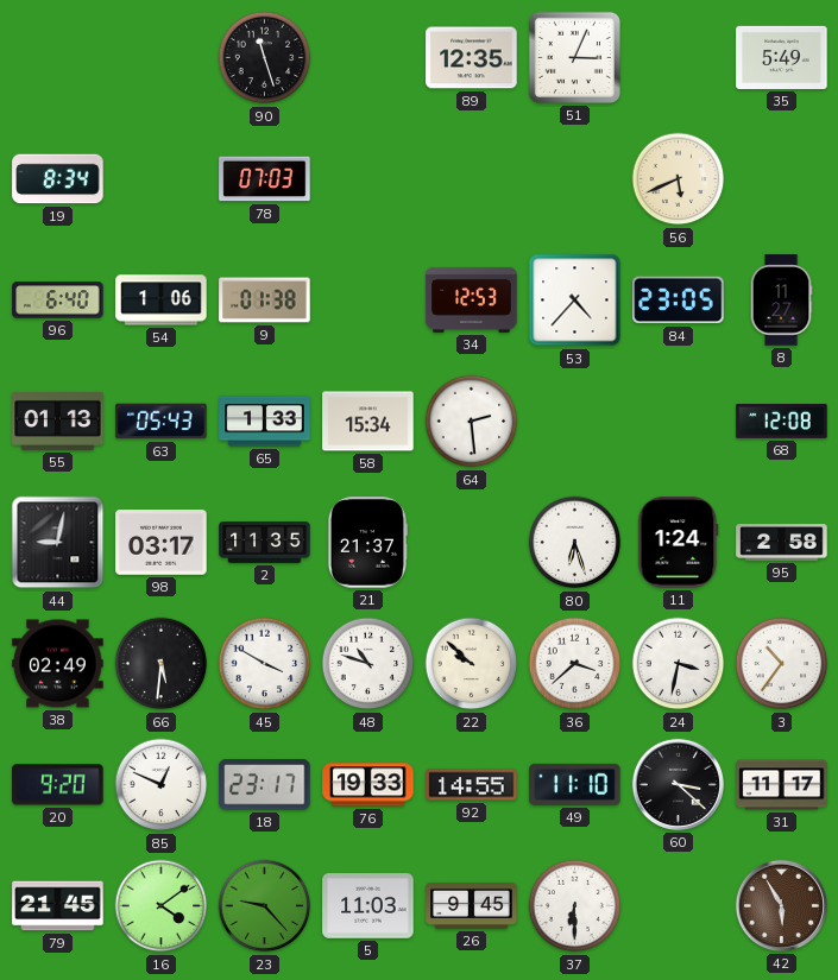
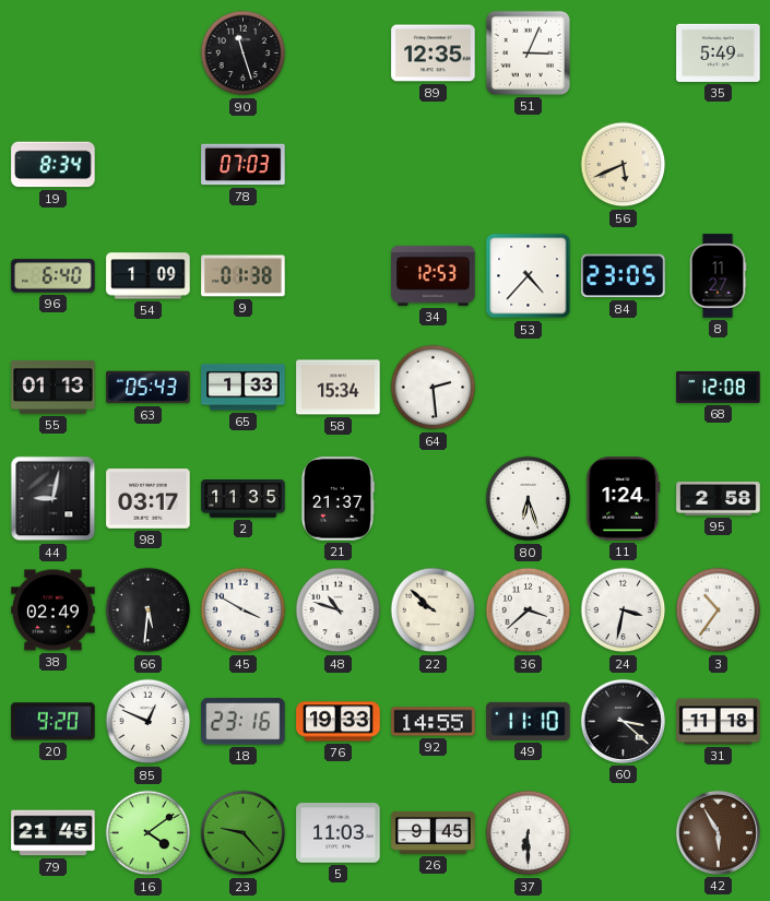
54: 1:06 -> 1:09 (149, 276)
18: 23:17 -> 23:16 (244, 722)
31: 11:17 -> 11:18 (719, 722)
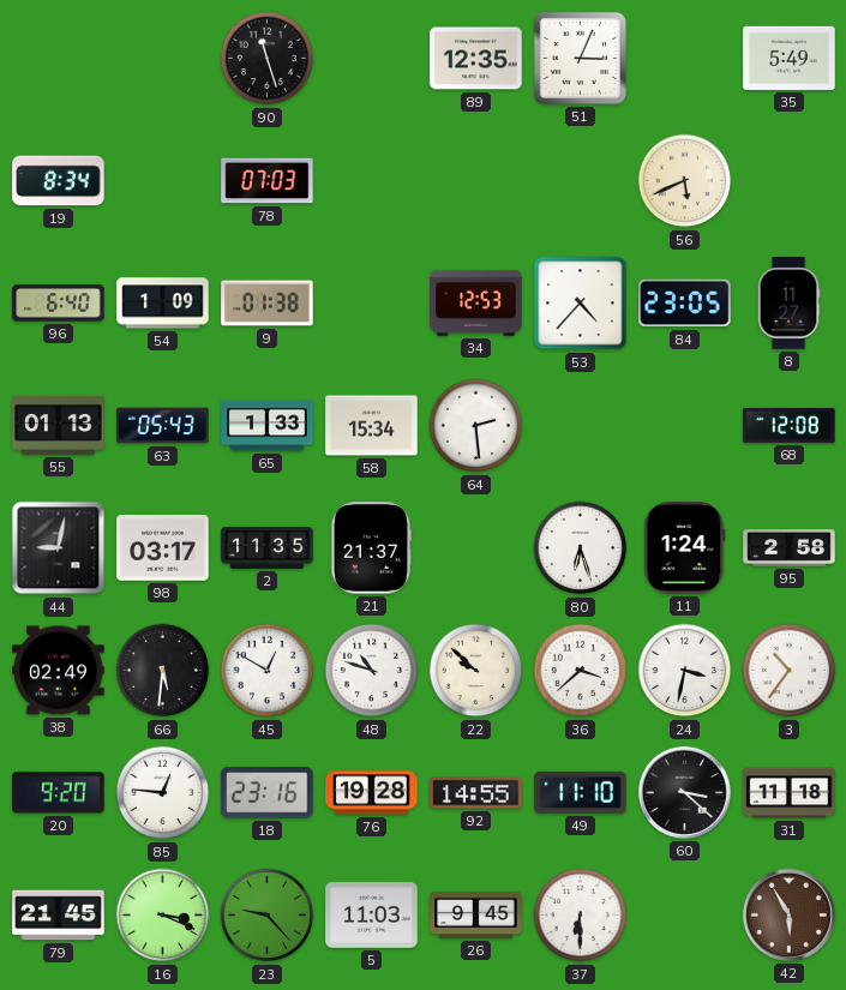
45: 3:50 -> 12:50 (268, 671)
85: 12:49 -> 12:46 (163, 793)
76: 19:33 -> 19:28 (372, 793)
16: 4:09 -> 3:19 (163, 916)
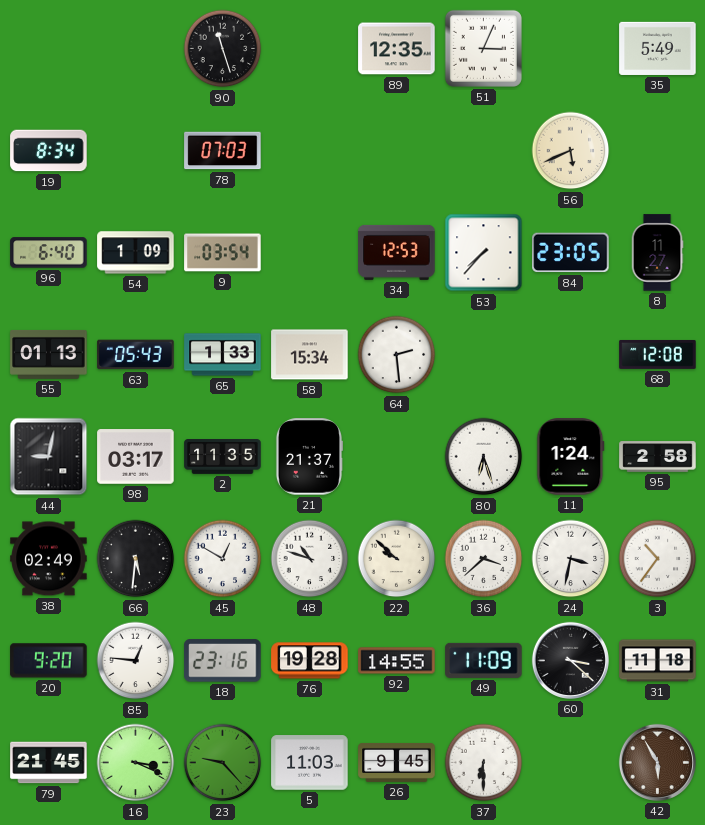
9: 01:38 -> 03:54 (223, 253)
53: 4:37 -> 7:37 (484, 253)
49: 11:10 -> 11:09 (484, 660)
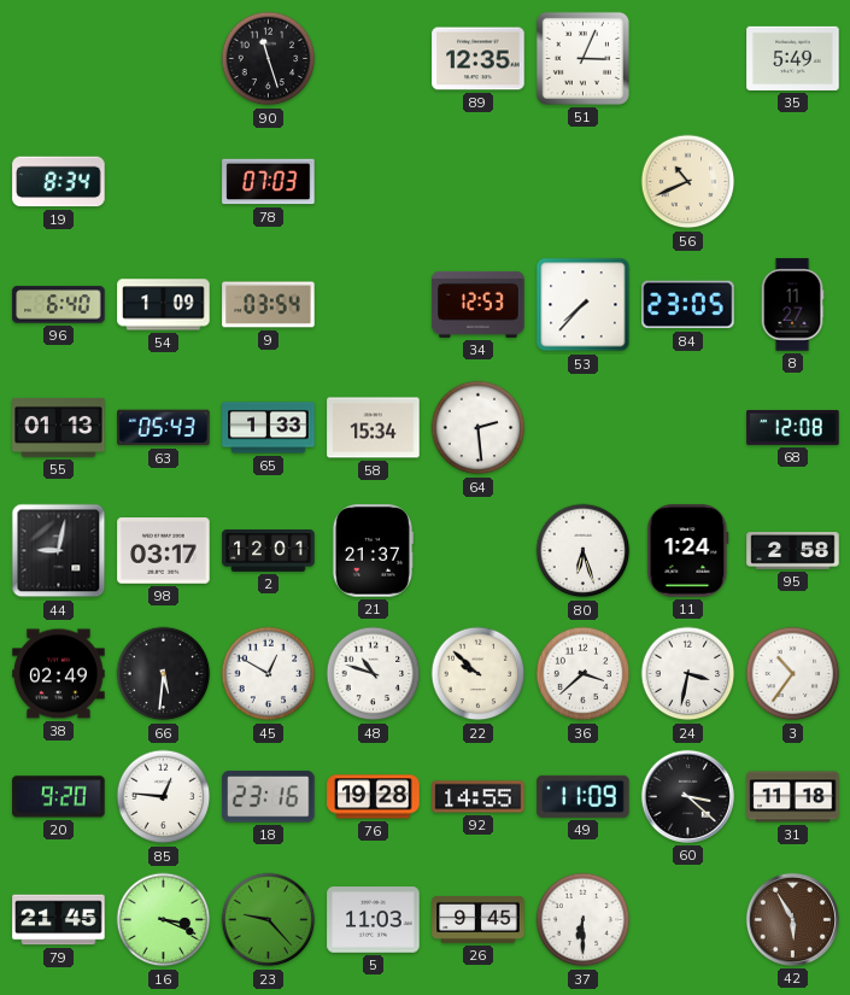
56: 5:41 -> 10:41 (688, 182)
2: 11:35 -> 12:01 (269, 551)
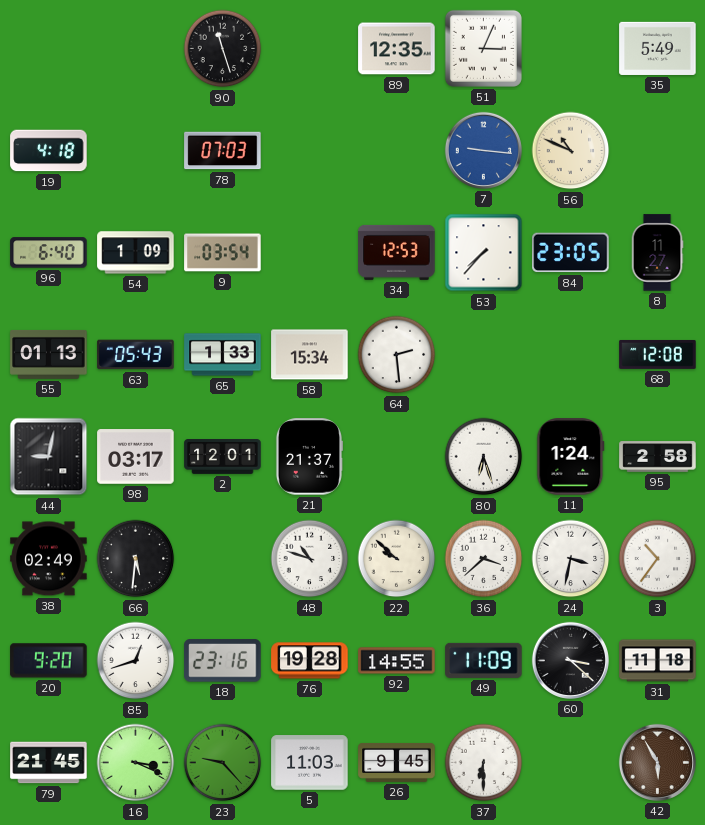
19: 8:34 -> 4:18 (49, 151)
7: none -> 9:16 (483, 150)
56: 10:41 -> 10:49 (571, 151)
45: 12:50 -> none (269, 674)
85: 12:46 -> 12:42 (136, 661)
